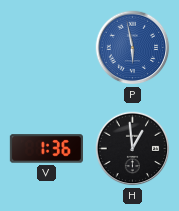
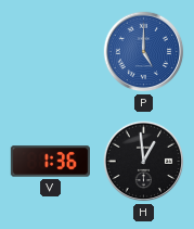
P: 5:58 -> 5:00 (144, 52)
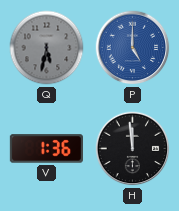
Q: none -> 5:32 (47, 48)
H: 12:59 -> 11:59 (133, 149)
